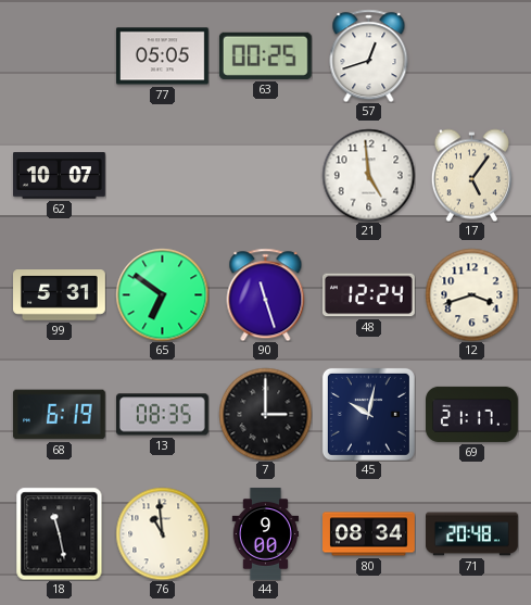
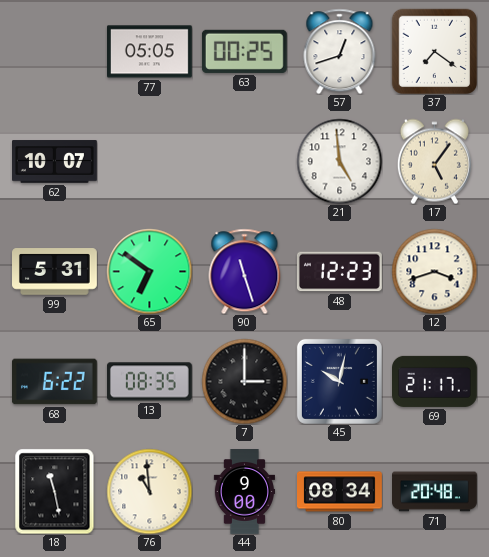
37: none -> 7:21 (434, 51)
48: 12:24 -> 12:23 (340, 272)
68: 6:19 -> 6:22 (54, 382)
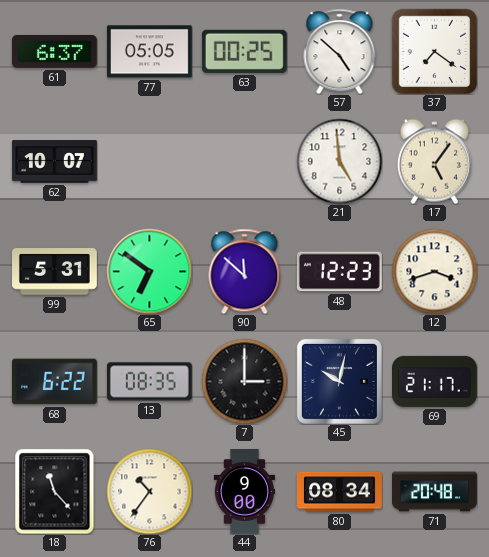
61: none -> 6:37 (54, 51)
57: 12:42 -> 4:52 (340, 51)
90: 11:27 -> 11:52 (245, 271)
18: 11:28 -> 11:23 (55, 491)
76: 10:59 -> 10:36 (149, 491)
